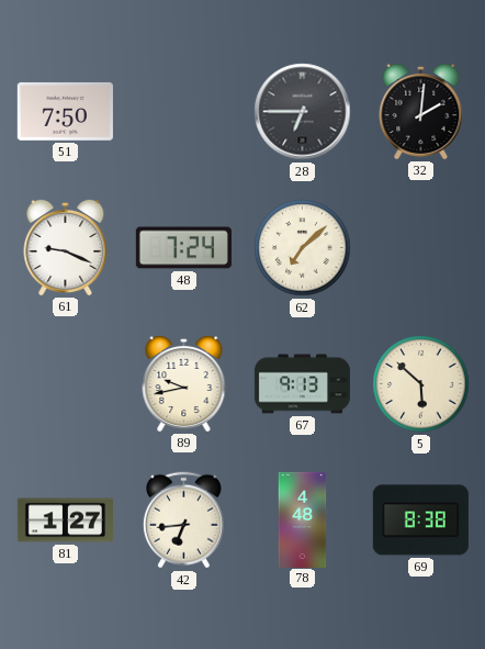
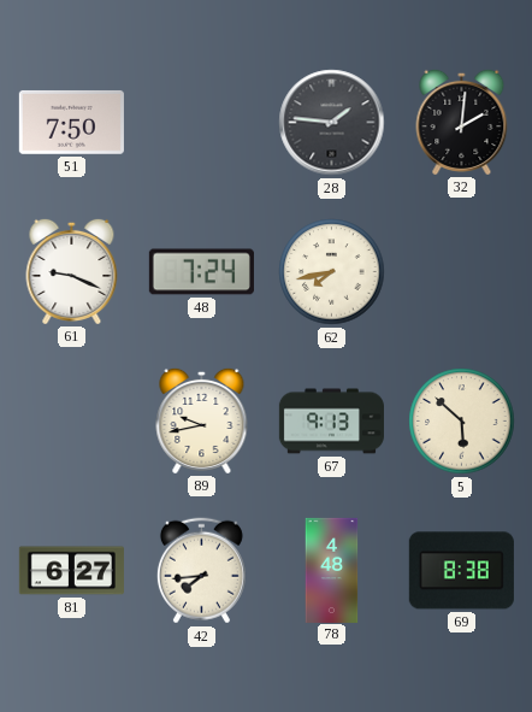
28: 6:45 -> 1:46 (332, 123)
62: 7:08 -> 7:43 (332, 272)
81: 1:27 -> 6:27 (71, 571)
42: 6:44 -> 7:44 (201, 571)
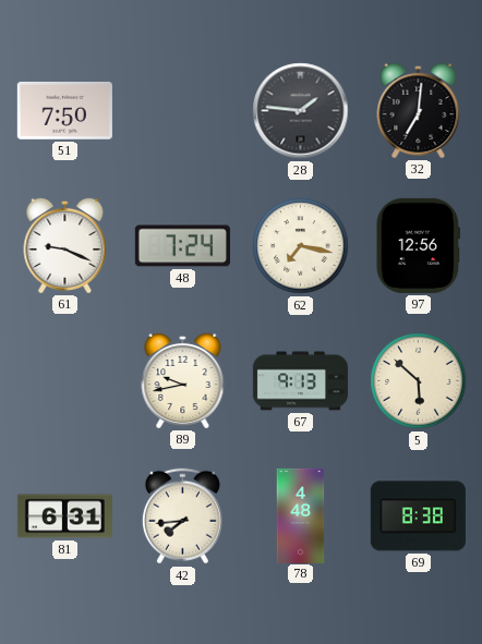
32: 2:01 -> 7:01 (419, 110)
62: 7:43 -> 7:17 (301, 246)
97: none -> 12:56 (418, 245)
81: 6:27 -> 6:31 (64, 517)
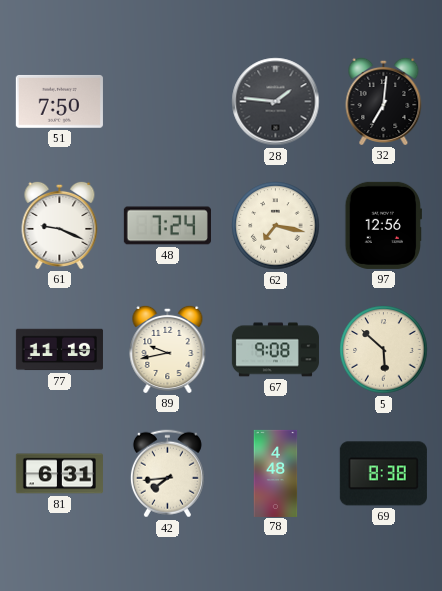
77: none -> 11:19 (59, 350)
67: 9:13 -> 9:08 (275, 350)
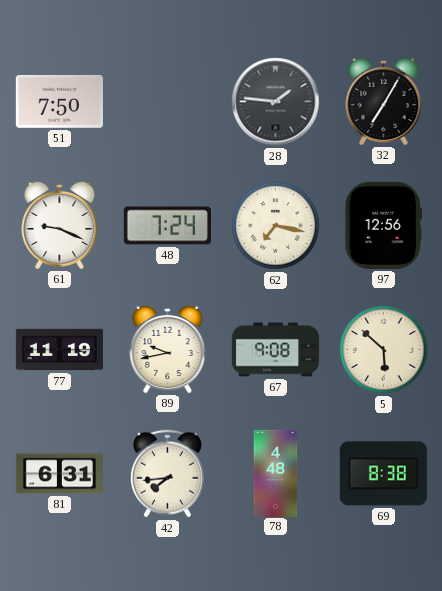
32: 7:01 -> 7:05 (384, 101)
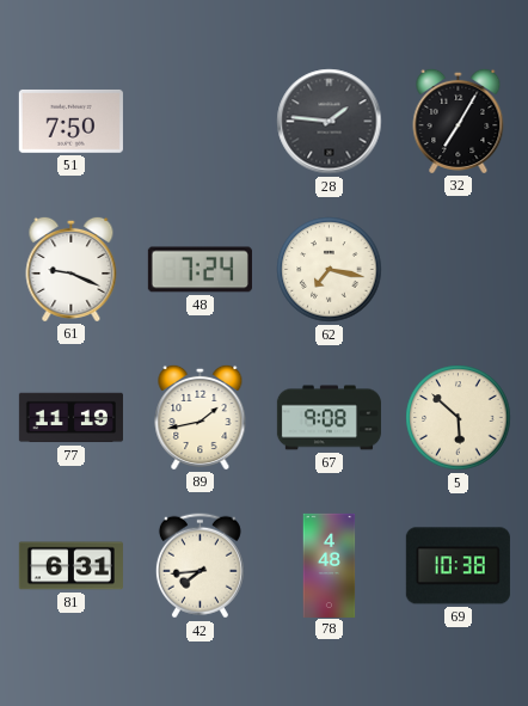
97: 12:56 -> none (383, 225)
89: 9:43 -> 1:43 (201, 417)
69: 8:38 -> 10:38 (458, 566)
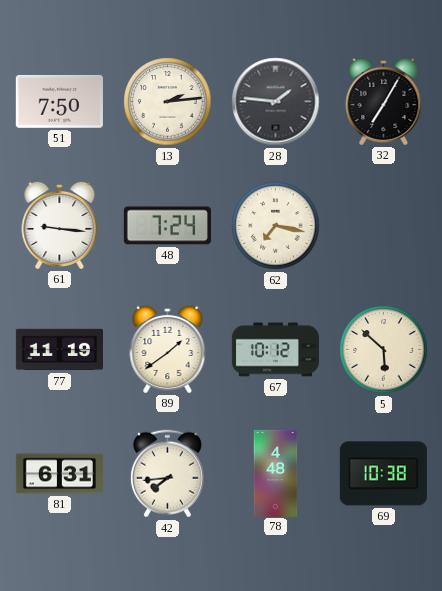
13: none -> 2:14 (168, 102)
61: 9:19 -> 9:16 (60, 225)
89: 1:43 -> 1:39 (168, 349)
67: 9:08 -> 10:12 (275, 350)
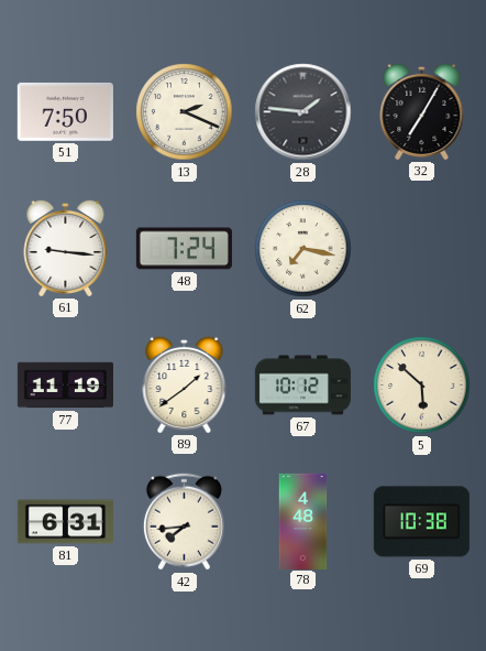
13: 2:14 -> 2:19 (185, 112)
